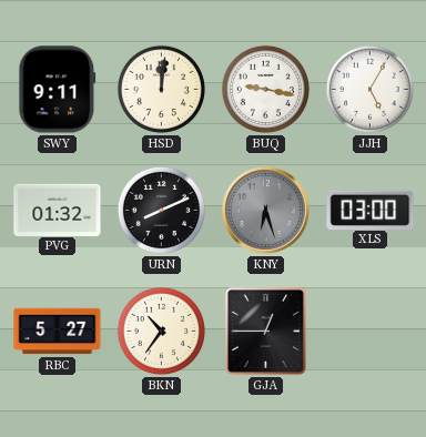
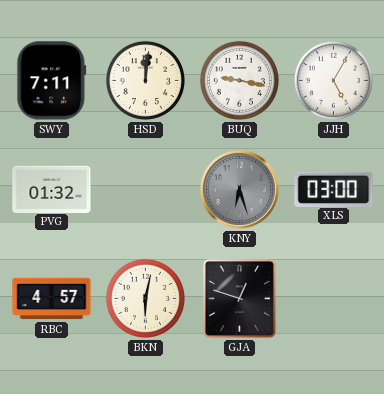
SWY: 9:11 -> 7:11 (52, 81)
URN: 8:11 -> none (161, 210)
RBC: 5:27 -> 4:57 (52, 299)
BKN: 10:36 -> 6:02 (145, 298)
GJA: 12:45 -> 12:48 (239, 298)
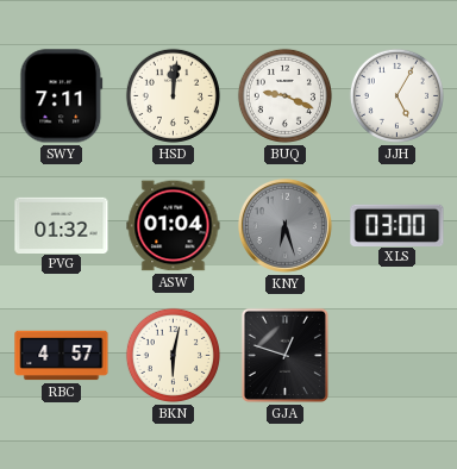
BUQ: 9:17 -> 9:19 (284, 95)
ASW: none -> 01:04 (174, 226)
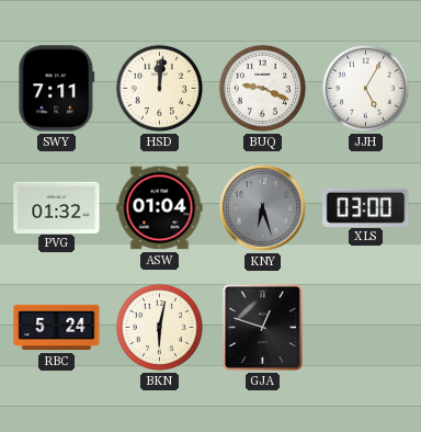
RBC: 4:57 -> 5:24 (57, 328)
